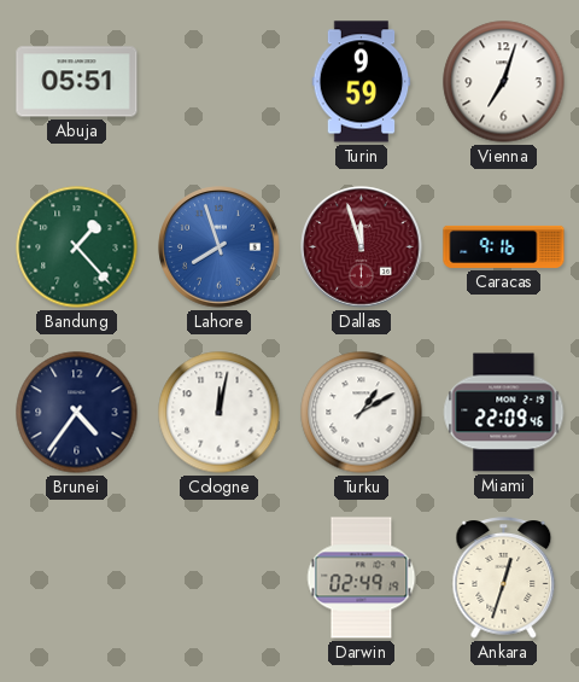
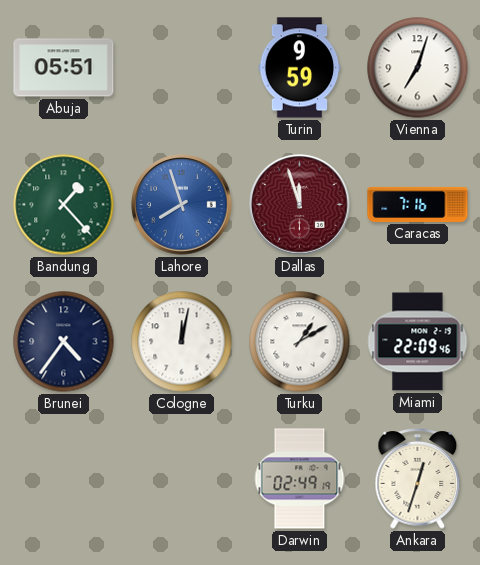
Caracas: 9:16 -> 7:16 (418, 204)
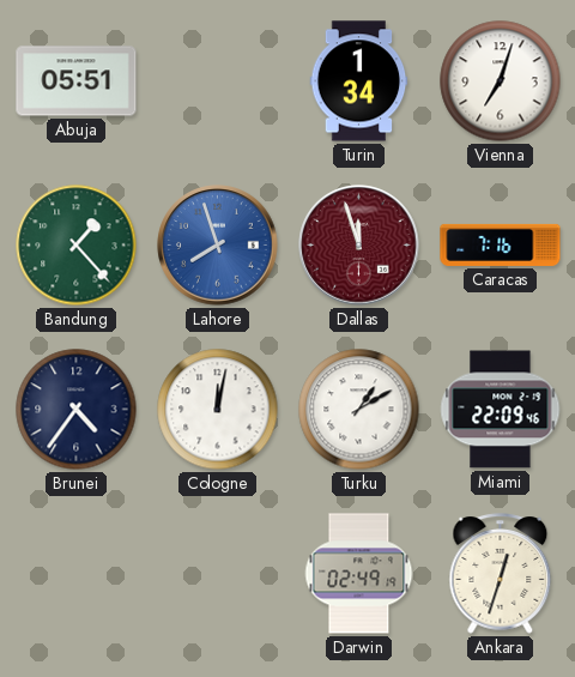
Turin: 9:59 -> 1:34 (359, 81)
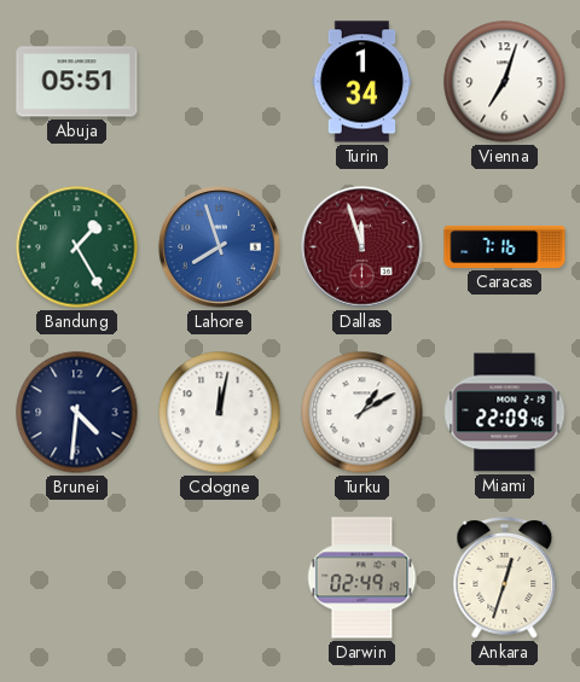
Bandung: 1:23 -> 1:25 (77, 247)
Brunei: 4:36 -> 4:31 (77, 413)
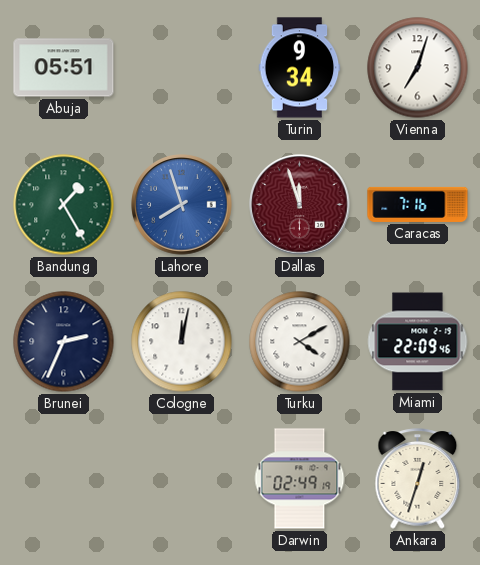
Turin: 1:34 -> 9:34 (300, 68)
Brunei: 4:31 -> 2:34 (64, 342)
Turku: 1:10 -> 4:10 (300, 342)
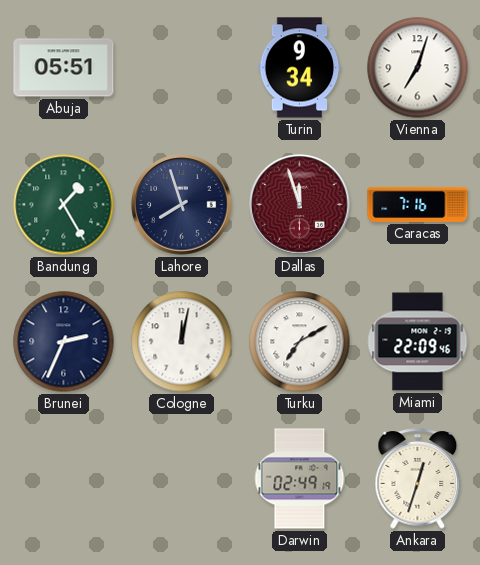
Lahore dial: blue -> navy (182, 205)
Turku: 4:10 -> 7:10 (300, 342)
